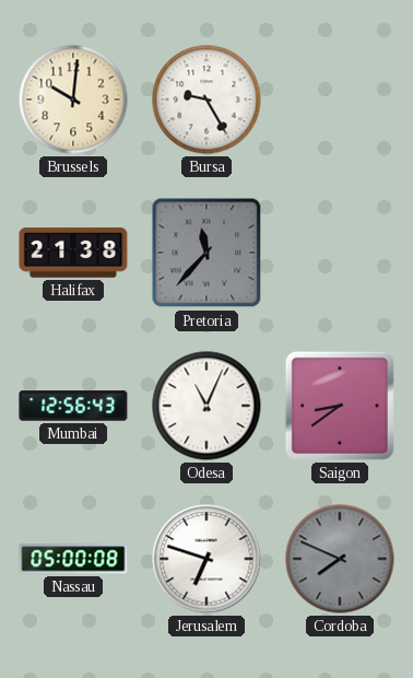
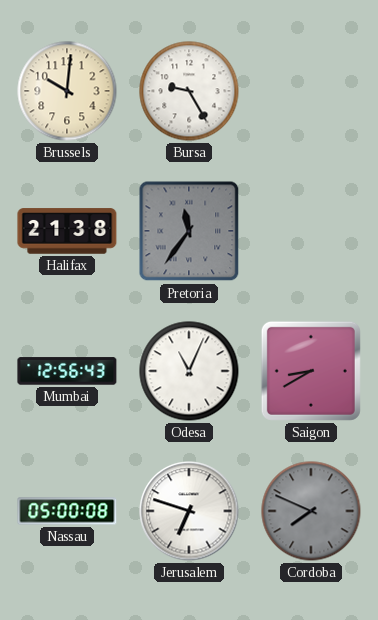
Pretoria: 11:37 -> 11:36 (189, 231)
Saigon: 8:39 -> 8:40 (311, 371)
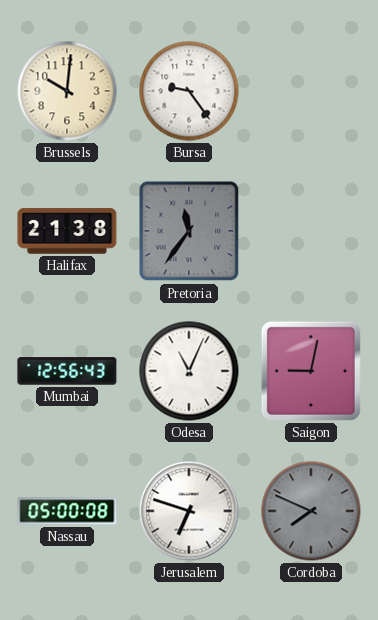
Bursa: 9:25 -> 9:24 (189, 91)
Saigon: 8:40 -> 9:02 (311, 371)
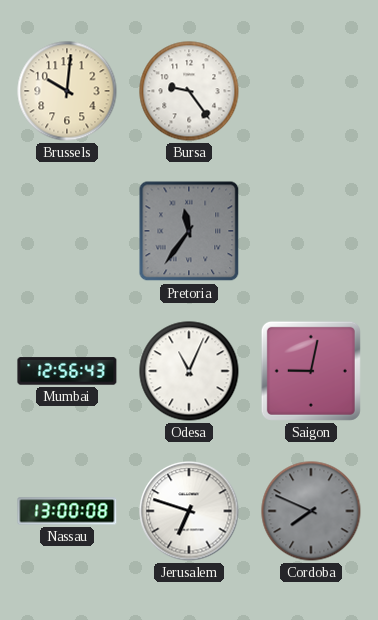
Halifax: 21:38 -> none (67, 231)
Nassau: 05:00 -> 13:00 (67, 511)
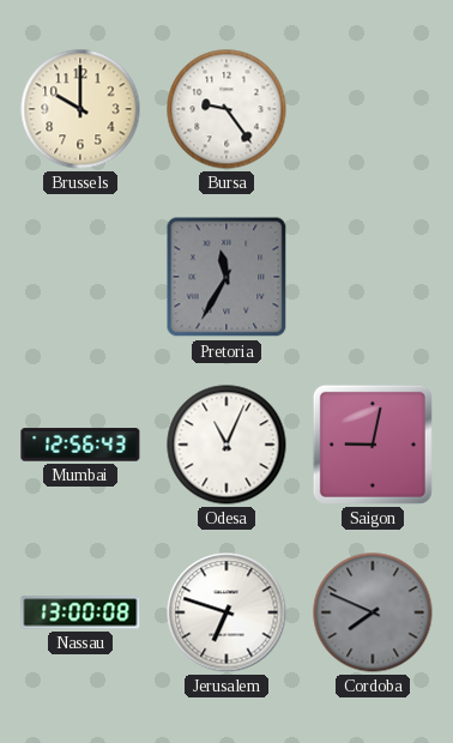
Brussels: 10:01 -> 10:00 (80, 109)
Pretoria: 11:36 -> 11:35 (226, 277)
